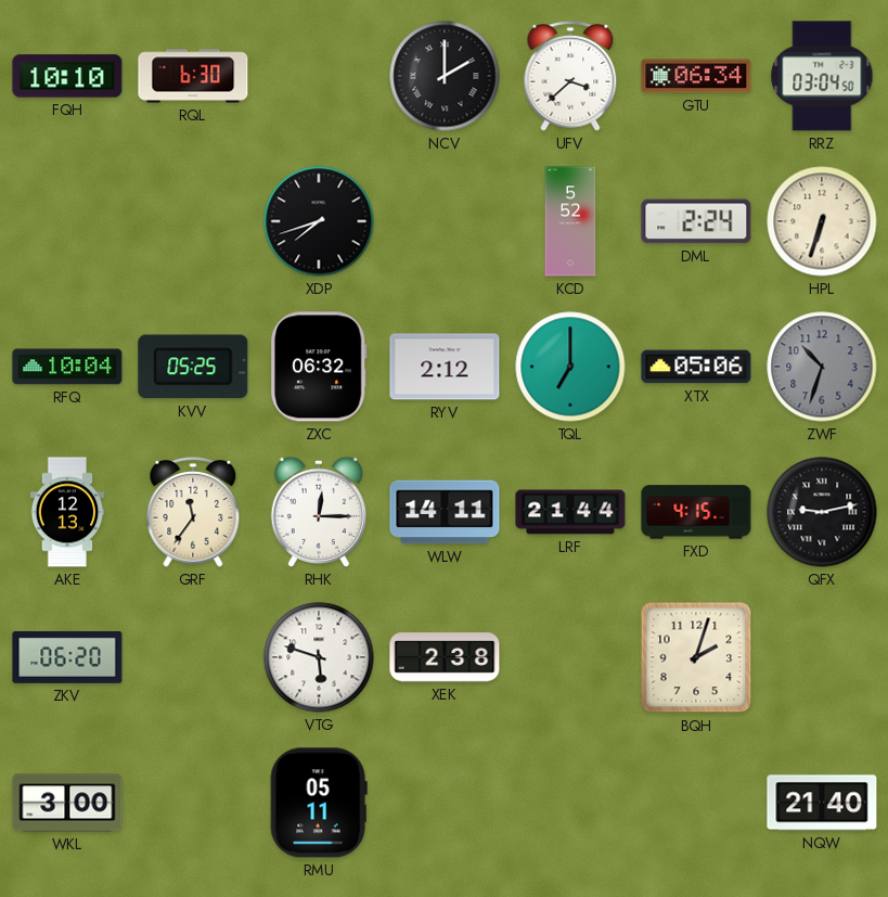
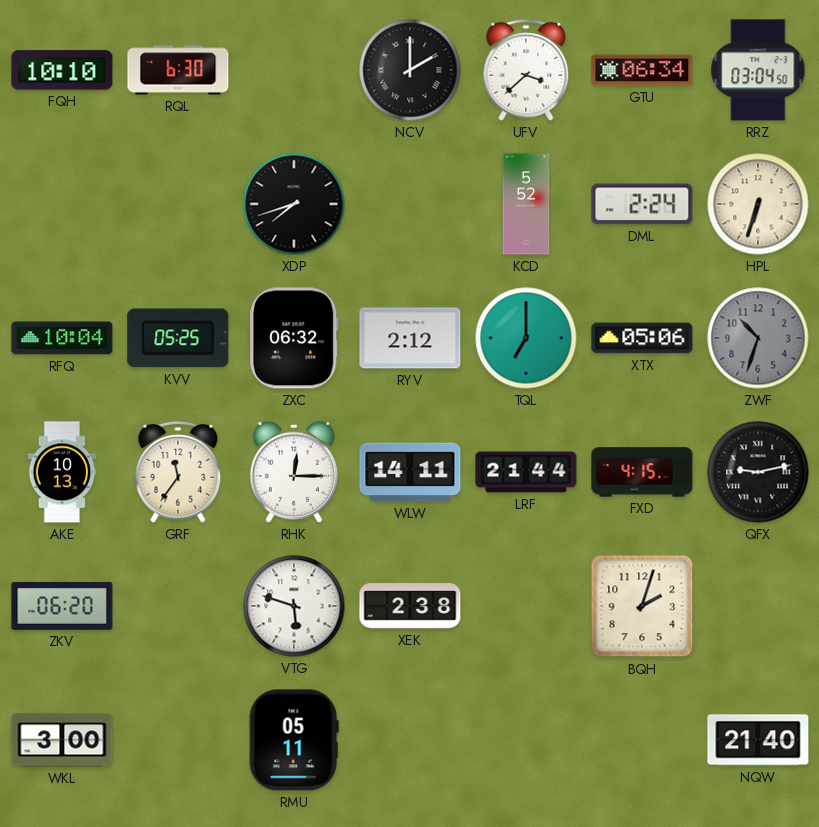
AKE: 12:13 -> 10:13 (62, 472)
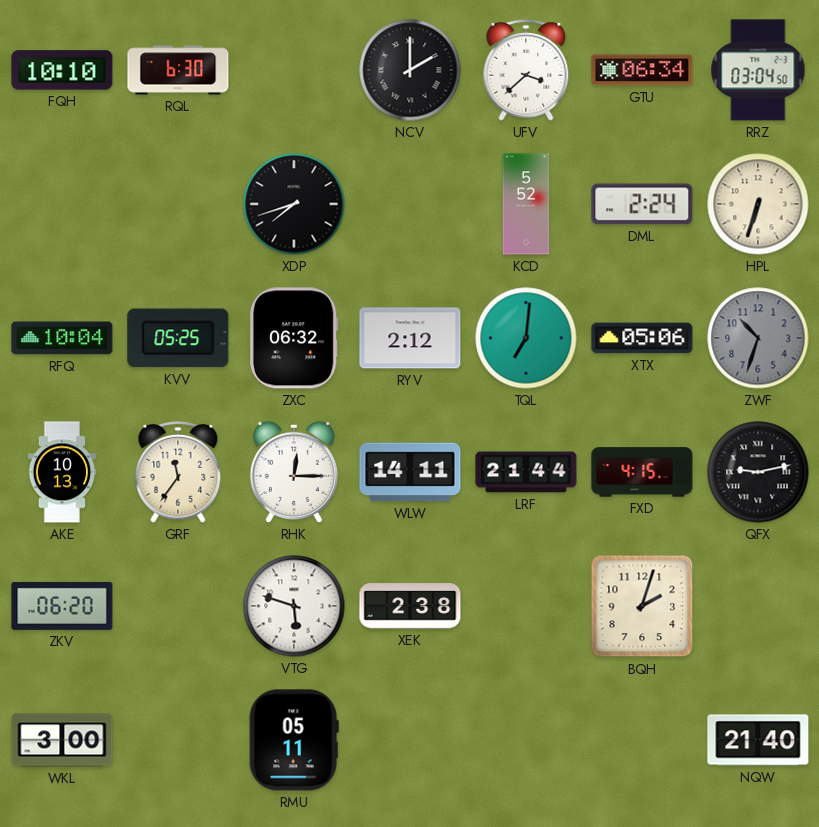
TQL: 7:00 -> 7:01 (526, 338)
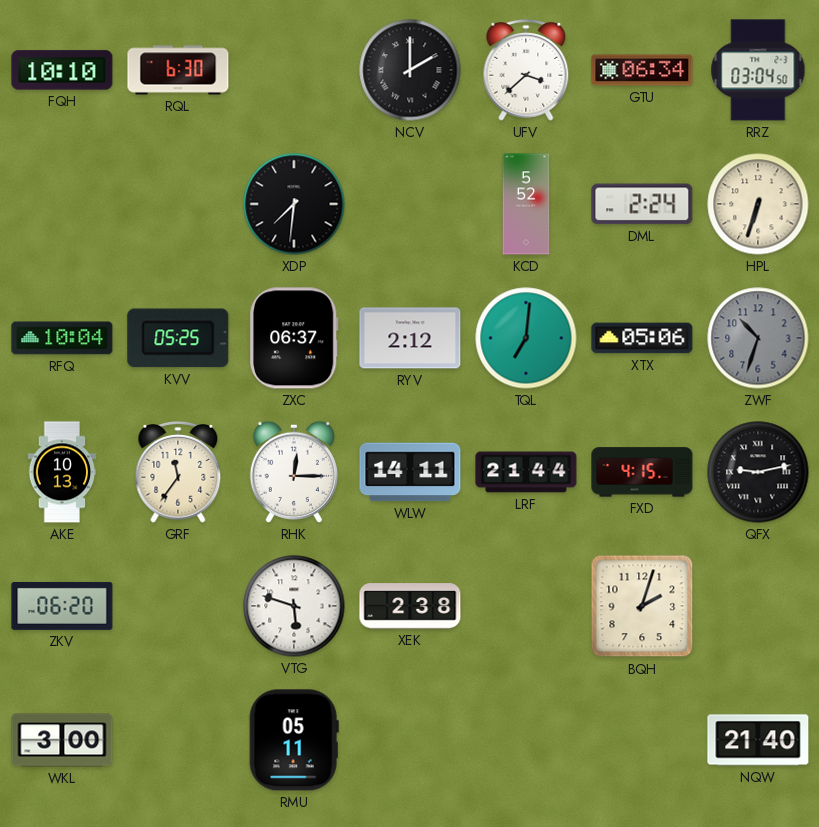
XDP: 7:42 -> 7:31 (294, 204)
ZXC: 06:32 -> 06:37 (294, 338)
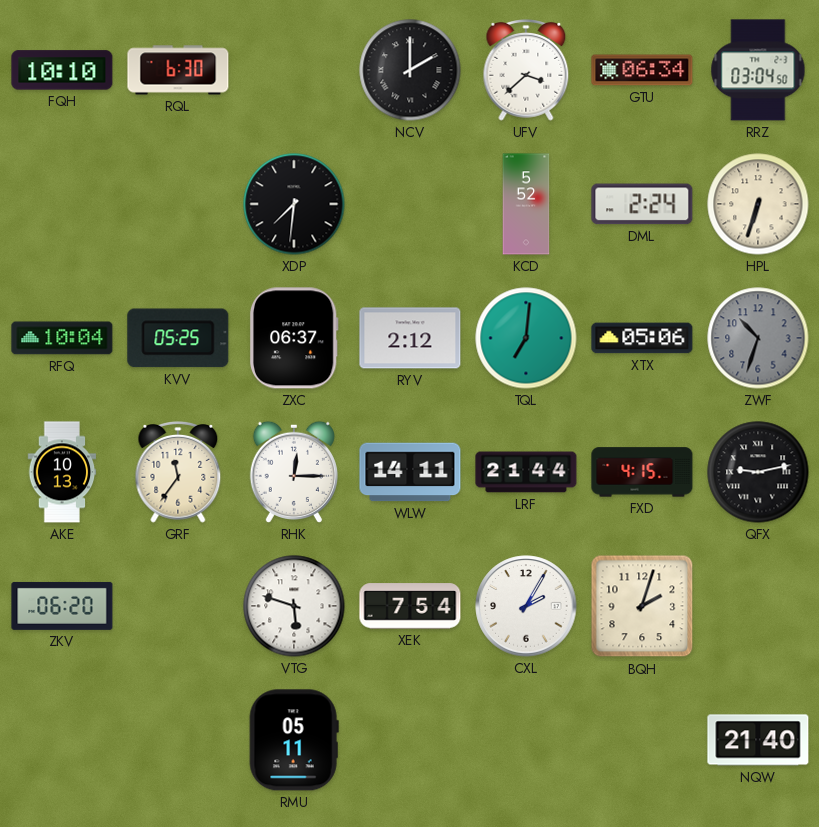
XEK: 2:38 -> 7:54 (410, 606)
CXL: none -> 2:05 (526, 606)
WKL: 3:00 -> none (62, 740)
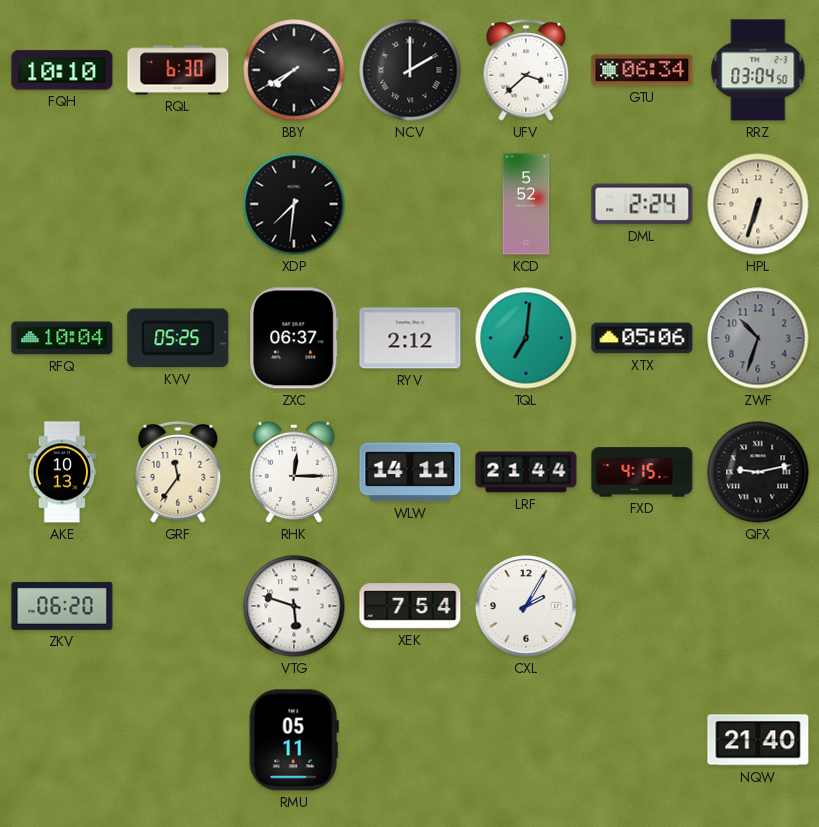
BBY: none -> 7:40 (294, 70)
BQH: 2:03 -> none (642, 606)
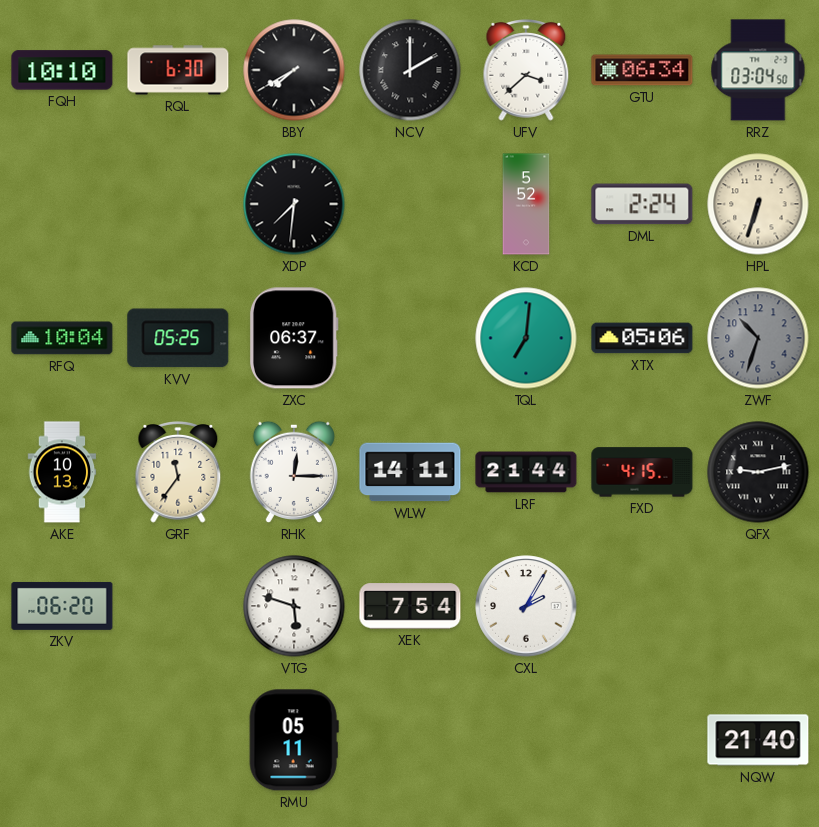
RYV: 2:12 -> none (410, 338)
